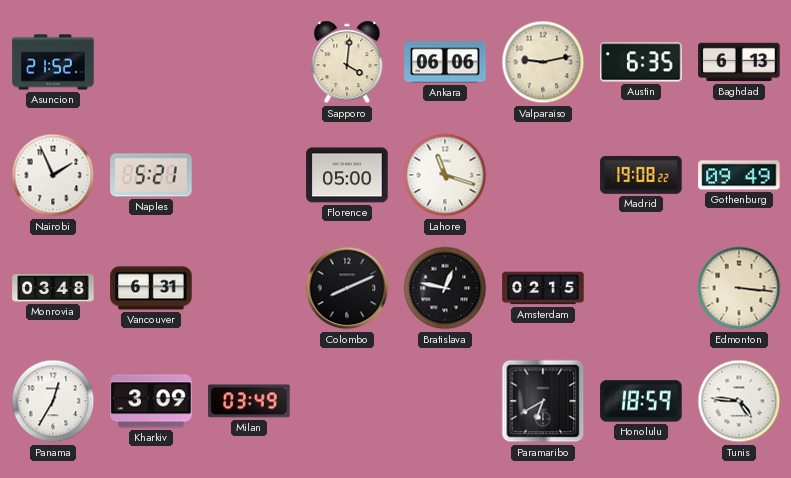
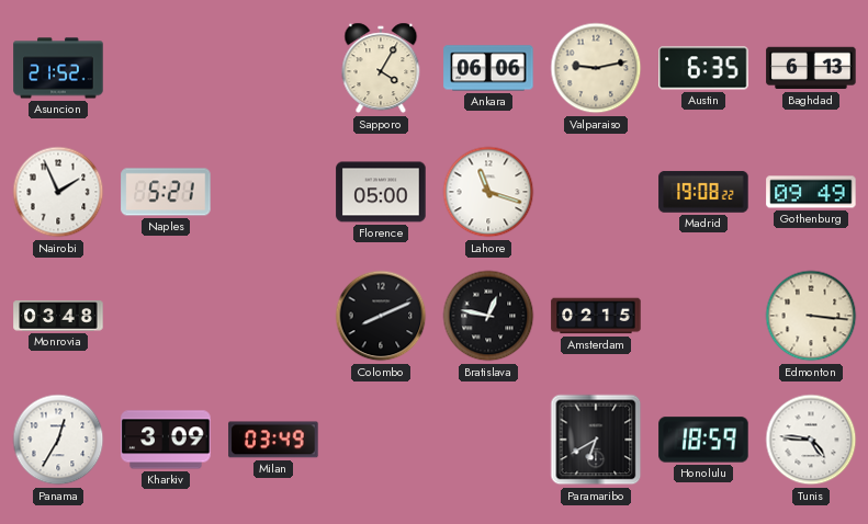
Sapporo: 4:01 -> 4:05 (381, 68)
Vancouver: 6:31 -> none (151, 288)
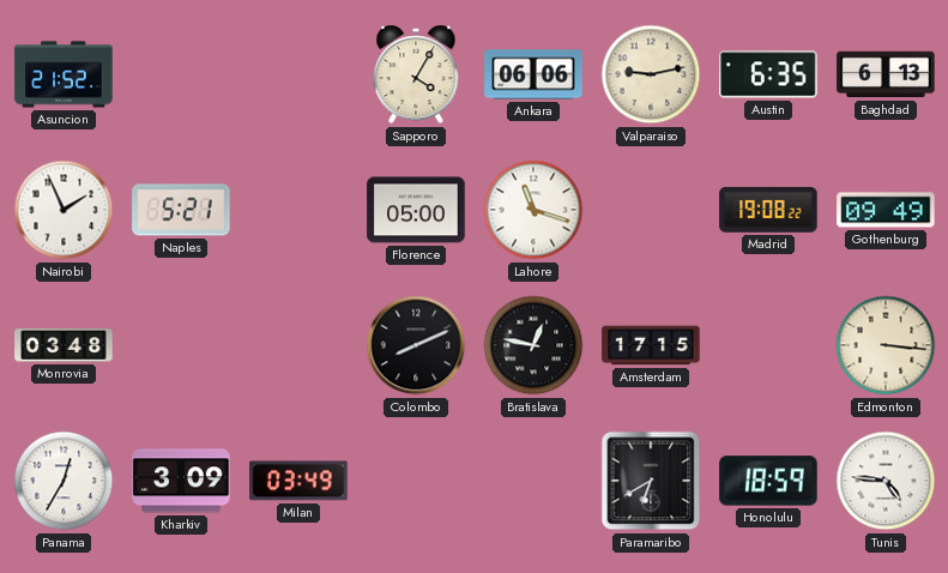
Amsterdam: 02:15 -> 17:15 (651, 345)
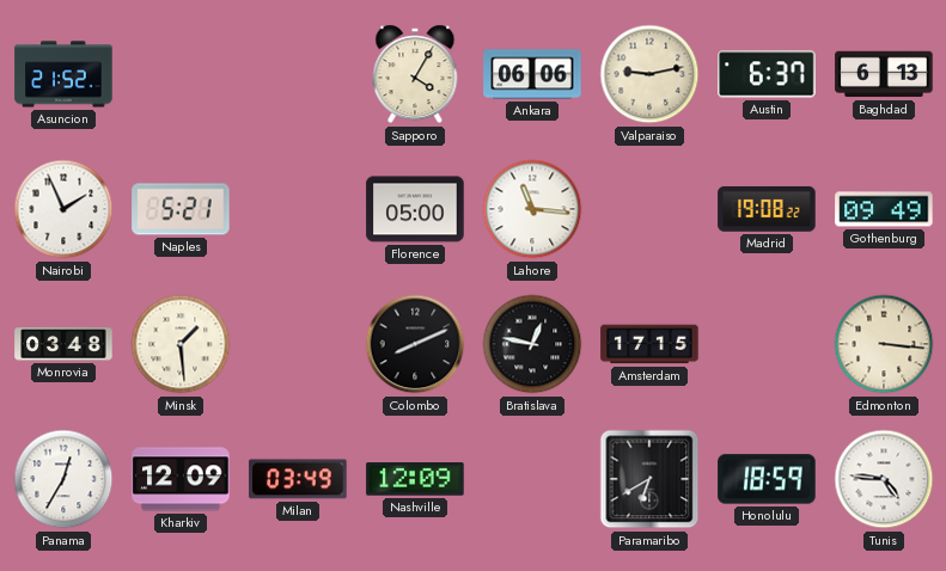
Austin: 6:35 -> 6:37 (767, 74)
Lahore: 11:18 -> 11:16 (532, 209)
Minsk: none -> 1:29 (181, 344)
Kharkiv: 3:09 -> 12:09 (181, 479)
Nashville: none -> 12:09 (415, 479)
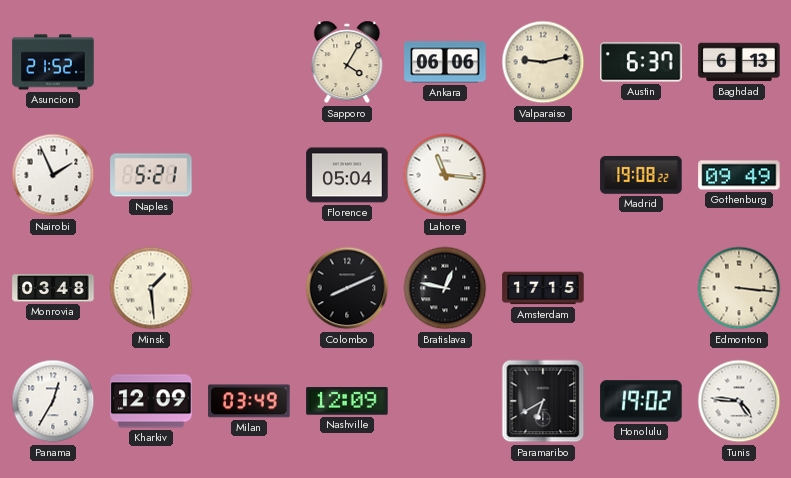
Florence: 05:00 -> 05:04 (347, 175)
Honolulu: 18:59 -> 19:02 (641, 401)
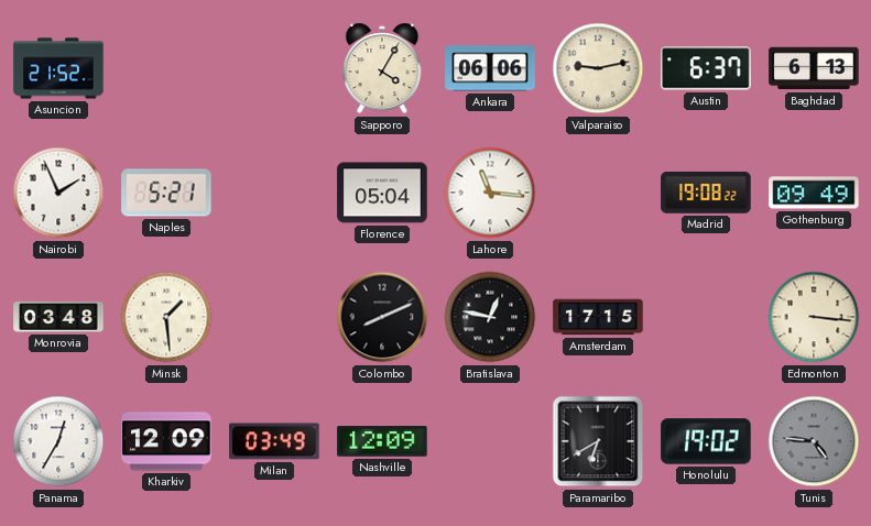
Tunis dial: white -> grey (814, 441)
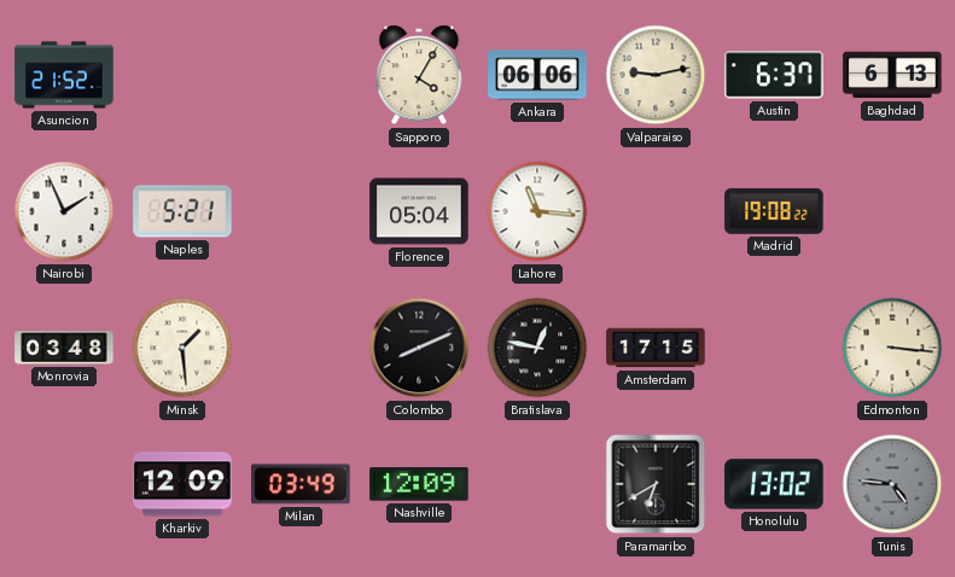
Gothenburg: 09:49 -> none (814, 193)
Panama: 12:35 -> none (58, 441)
Honolulu: 19:02 -> 13:02 (774, 484)
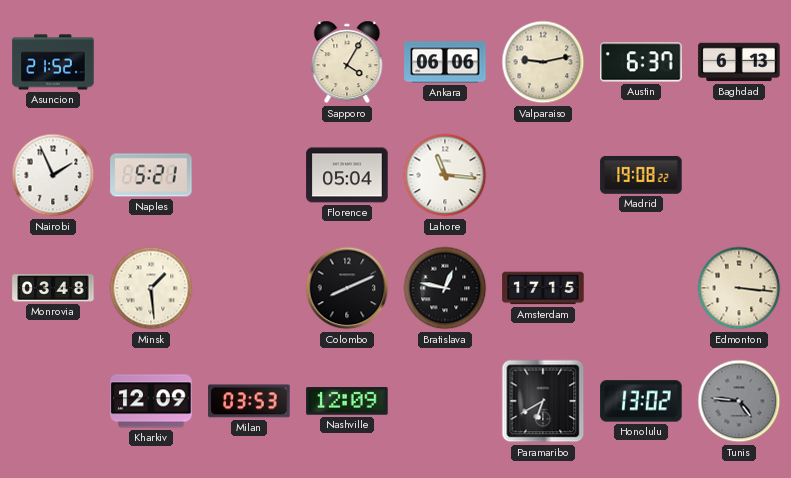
Milan: 03:49 -> 03:53 (249, 401)
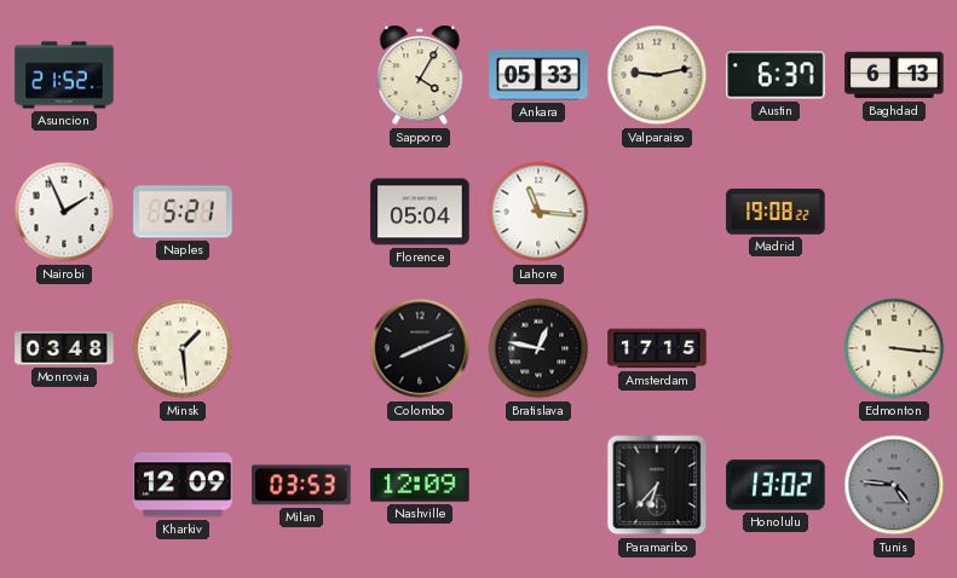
Ankara: 06:06 -> 05:33 (538, 75)
Paramaribo: 6:40 -> 6:37 (657, 485)
